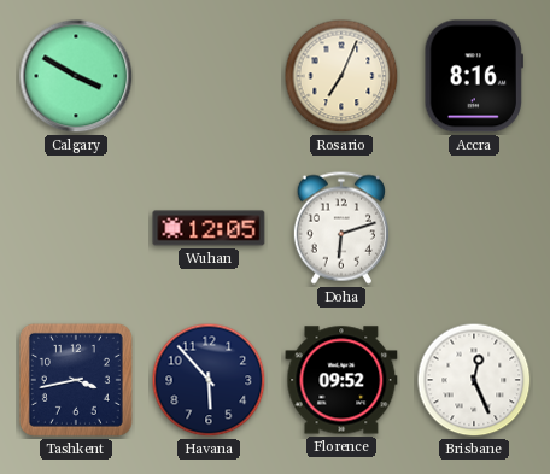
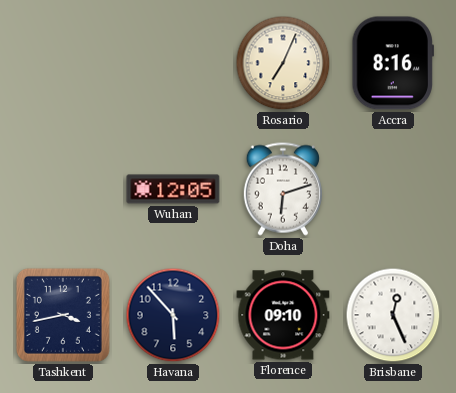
Calgary: 3:50 -> none (76, 76)
Florence: 09:52 -> 09:10 (283, 315)
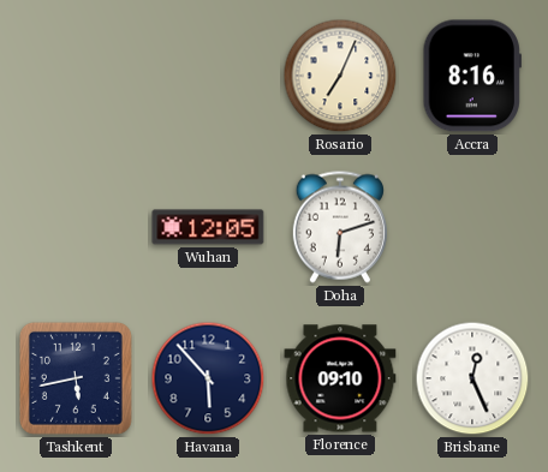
Tashkent: 3:43 -> 5:43 (76, 378)
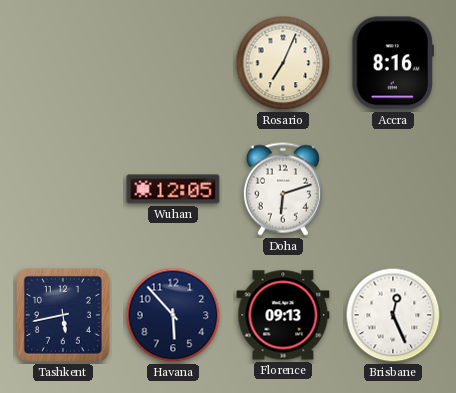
Florence: 09:10 -> 09:13 (283, 315)
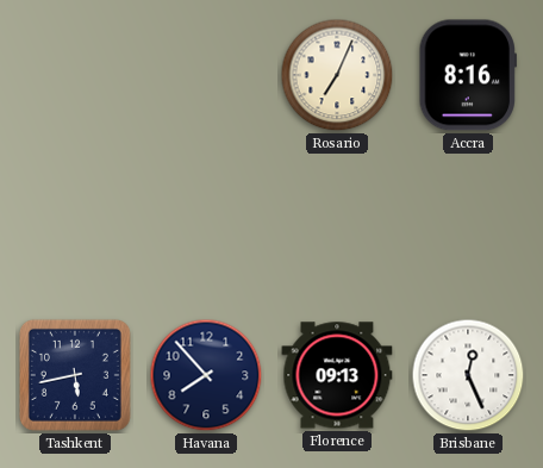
Wuhan: 12:05 -> none (173, 189)
Doha: 6:12 -> none (283, 189)
Havana: 5:53 -> 7:53 (206, 375)
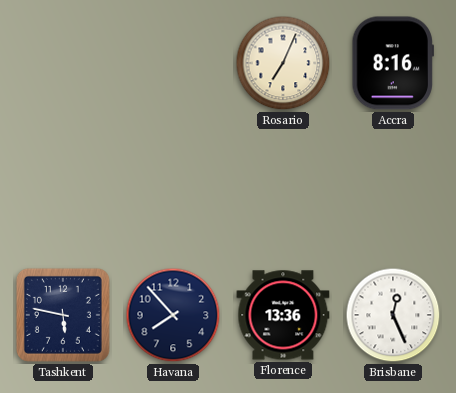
Tashkent: 5:43 -> 5:47 (63, 315)
Florence: 09:13 -> 13:36 (283, 315)
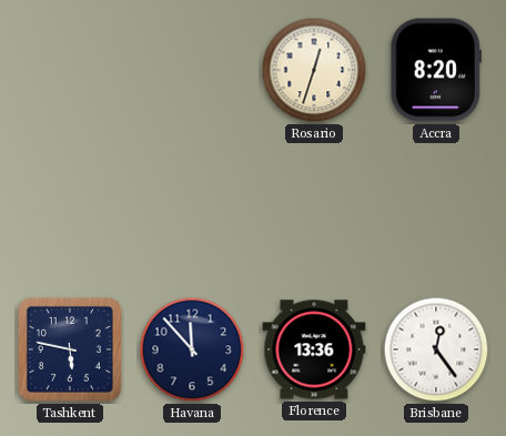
Rosario: 7:04 -> 12:33 (314, 70)
Accra: 8:16 -> 8:20 (435, 70)
Havana: 7:53 -> 11:53 (192, 349)
Brisbane: 12:26 -> 12:24 (436, 349)
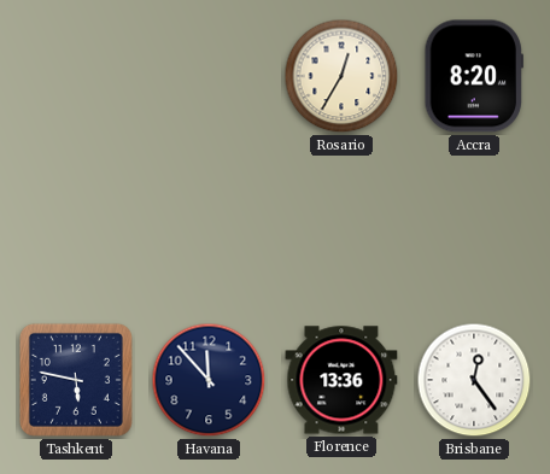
Rosario: 12:33 -> 12:35 (341, 76)
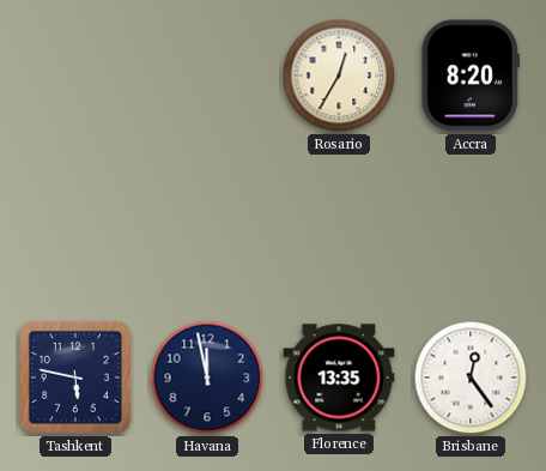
Havana: 11:53 -> 11:58 (207, 378)
Florence: 13:36 -> 13:35 (339, 378)
